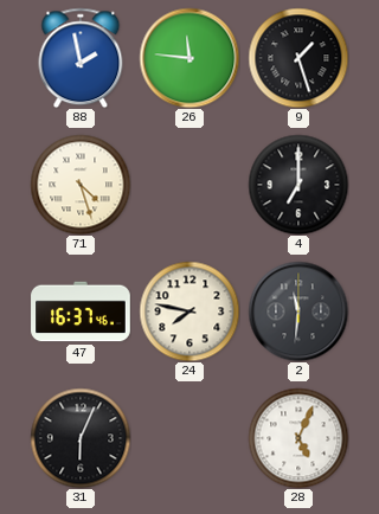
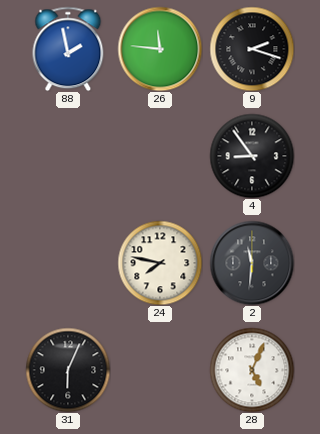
9: 1:27 -> 2:18 (252, 49)
71: 4:27 -> none (81, 185)
4: 7:00 -> 8:54 (252, 156)
47: 16:37 -> none (81, 311)
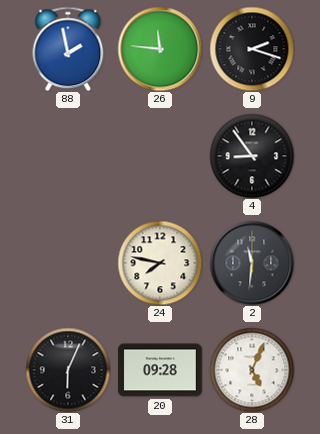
20: none -> 09:28 (160, 370)
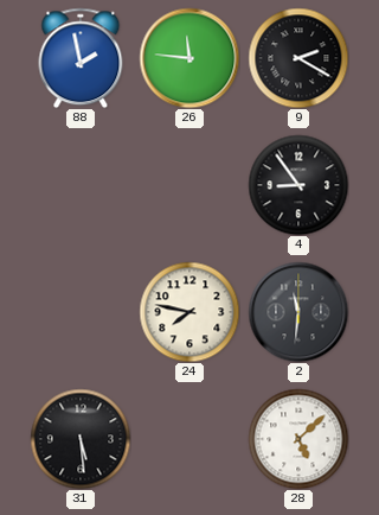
9: 2:18 -> 2:20 (298, 58)
31: 6:04 -> 5:29 (81, 439)
20: 09:28 -> none (160, 370)
28: 5:04 -> 5:08 (298, 439)
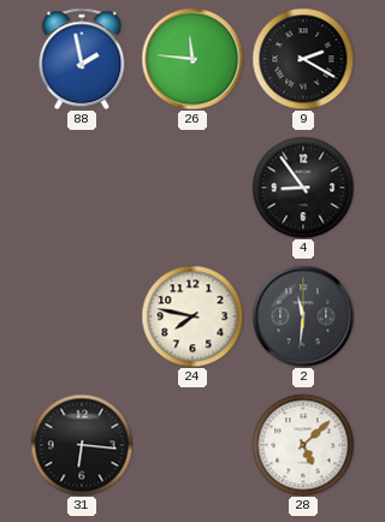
31: 5:29 -> 6:16 (82, 445)
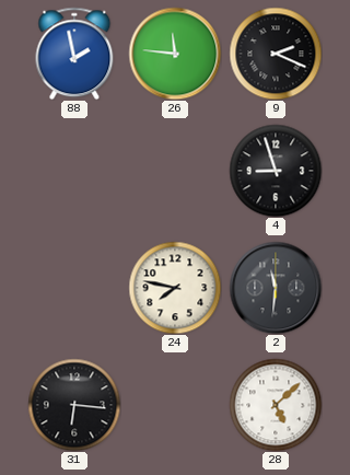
9: 2:20 -> 2:19 (276, 54)
4: 8:54 -> 8:57 (276, 171)
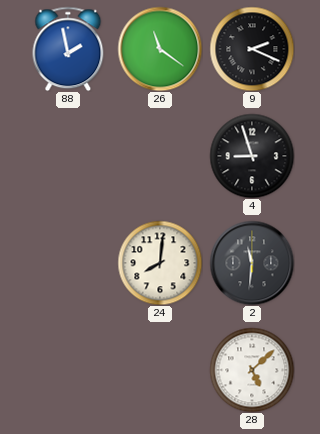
26: 11:46 -> 11:21 (160, 49)
24: 7:47 -> 8:01 (160, 263)
31: 6:16 -> none (74, 405)
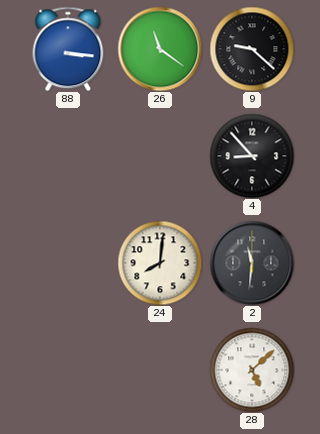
88: 1:58 -> 3:16 (68, 49)
9: 2:19 -> 9:22 (252, 49)
4: 8:57 -> 8:53 (252, 156)
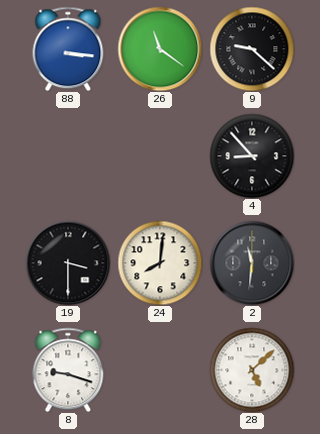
19: none -> 3:30 (68, 263)
8: none -> 9:18 (68, 370)
